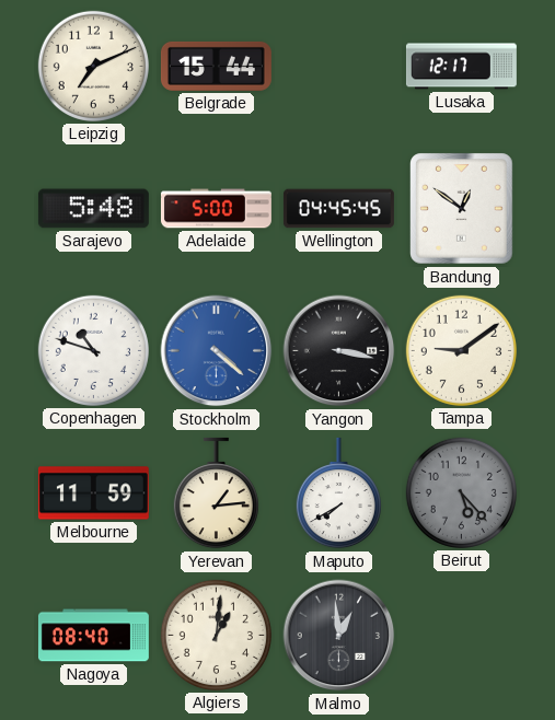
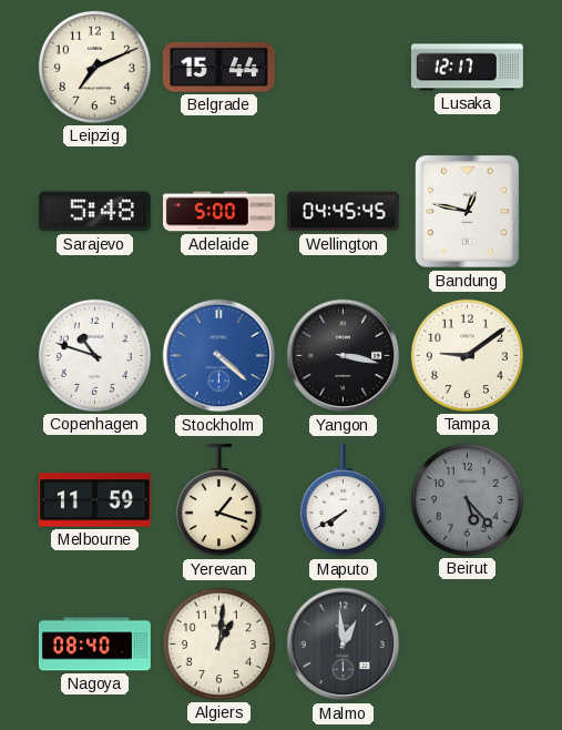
Bandung: 12:51 -> 12:47 (468, 212)
Yerevan: 1:14 -> 1:18 (218, 500)
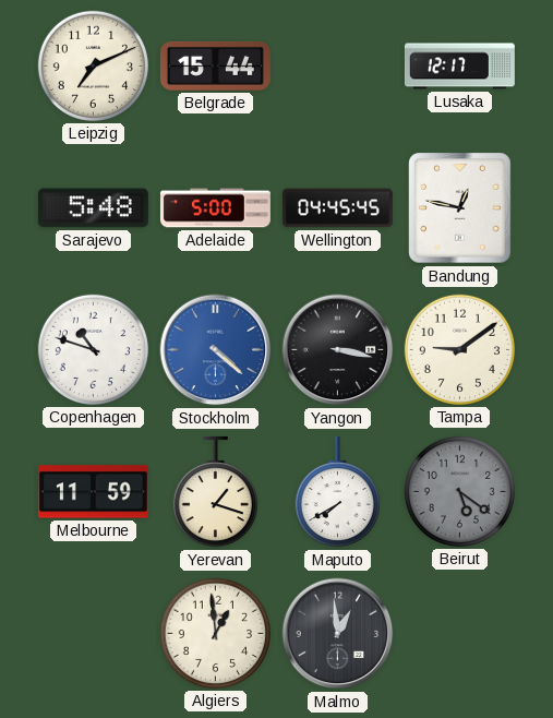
Beirut: 5:23 -> 5:21 (459, 491)
Nagoya: 08:40 -> none (94, 645)
Algiers: 1:01 -> 12:59 (215, 633)
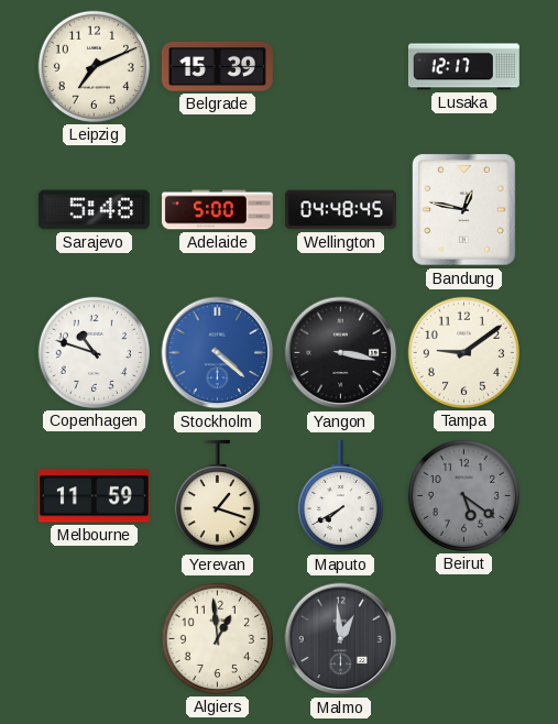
Belgrade: 15:44 -> 15:39 (217, 66)
Wellington: 04:45 -> 04:48 (340, 210)
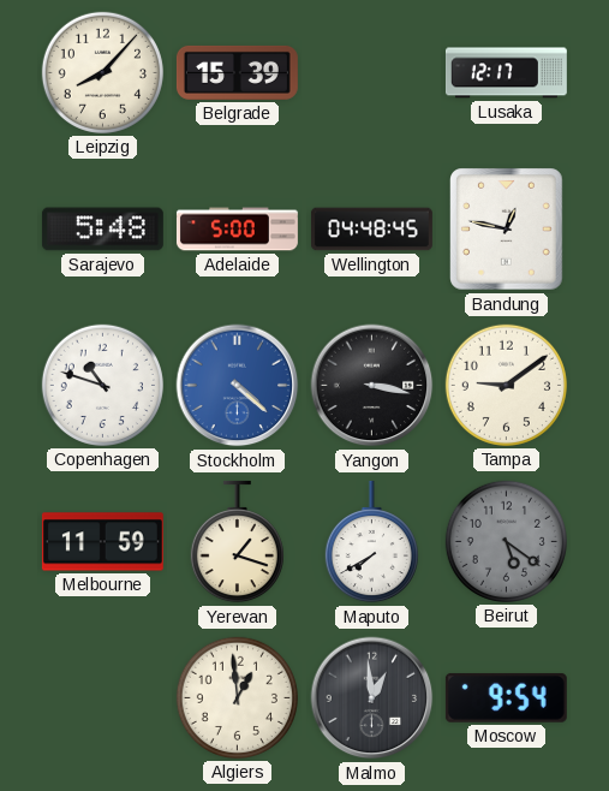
Leipzig: 7:11 -> 8:07 (102, 72)
Moscow: none -> 9:54 (506, 698)
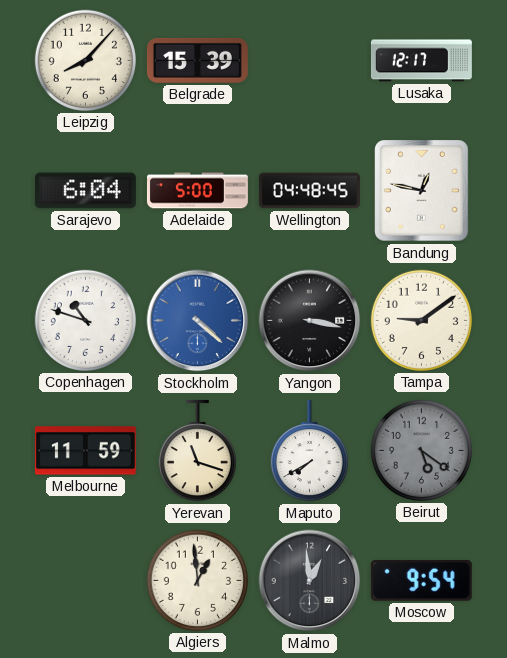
Sarajevo: 5:48 -> 6:04 (85, 191)
Yerevan: 1:18 -> 11:18 (197, 451)
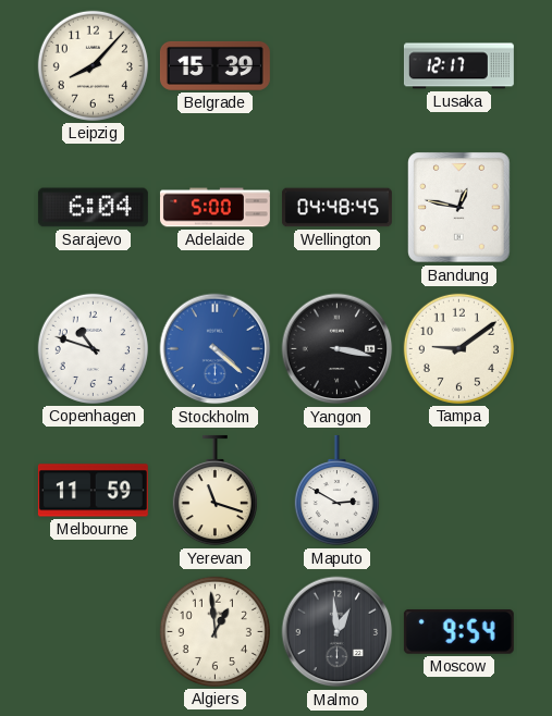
Maputo: 7:40 -> 2:50 (336, 491)
Beirut: 5:21 -> none (421, 450)
